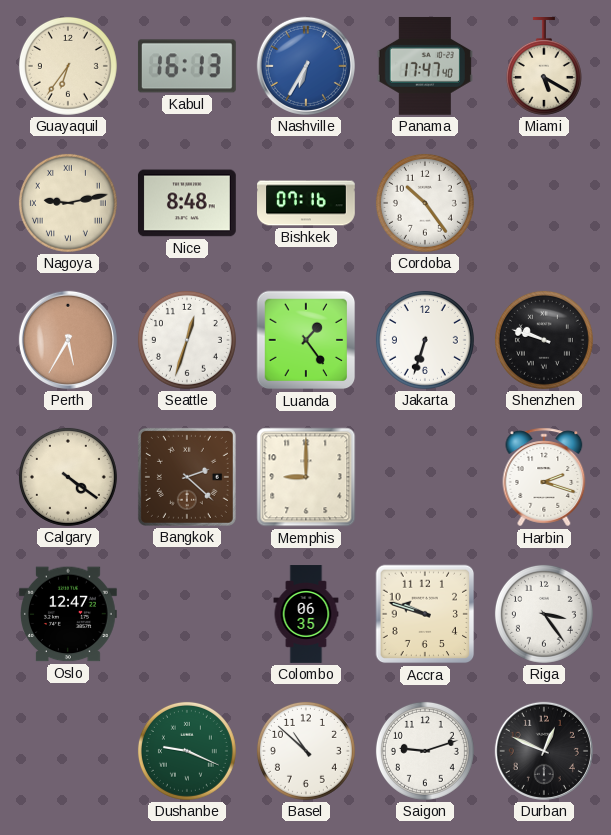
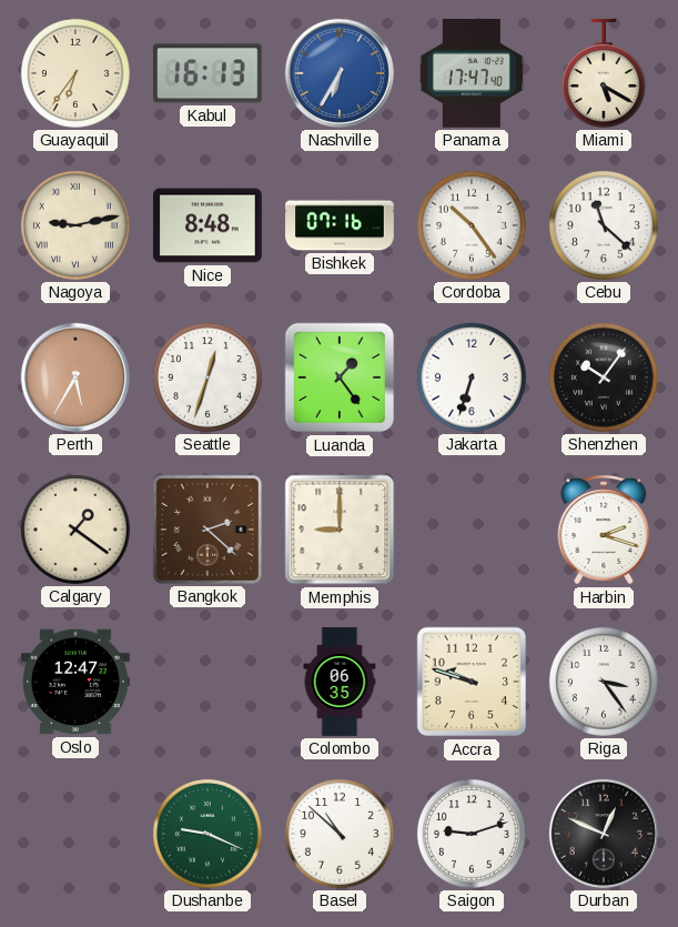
Cebu: none -> 11:22 (604, 225)
Shenzhen: 9:48 -> 10:06 (604, 377)
Calgary: 4:21 -> 1:21 (75, 530)
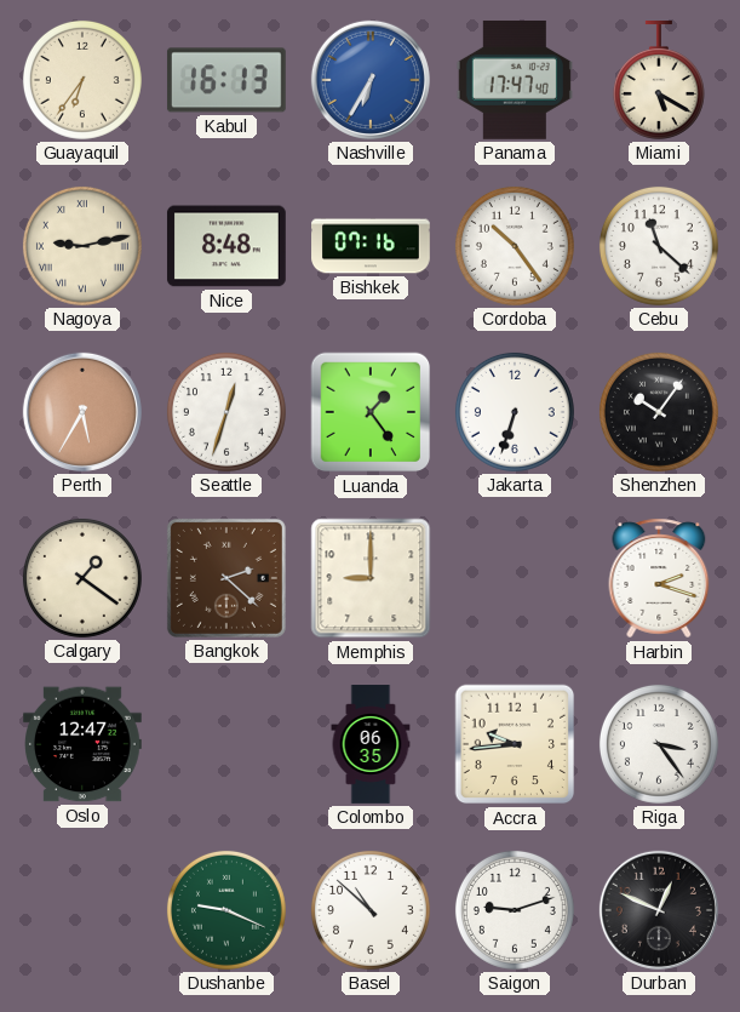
Accra: 9:48 -> 9:44 (515, 744)
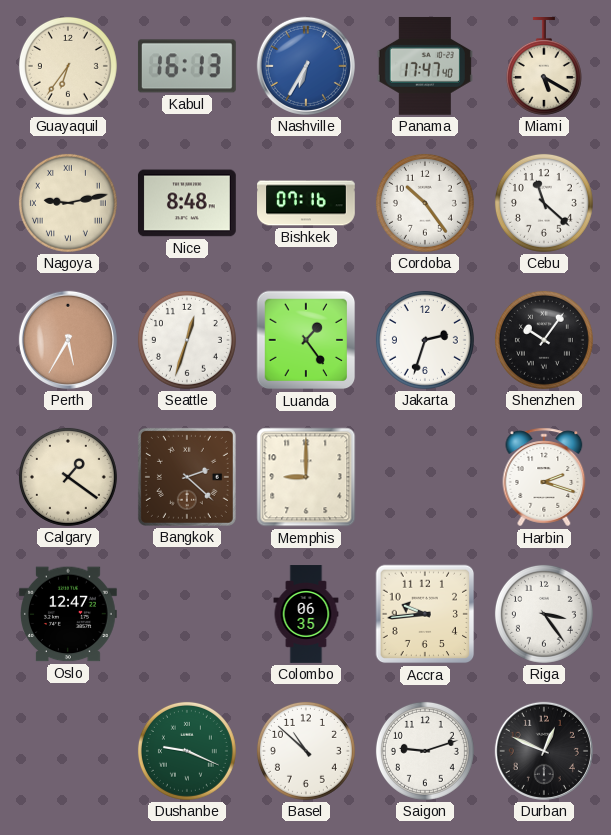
Jakarta: 6:33 -> 2:33 (425, 340)
